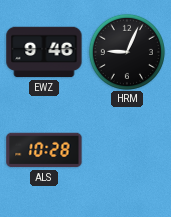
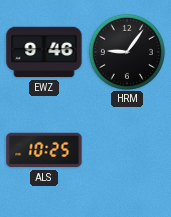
HRM: 9:04 -> 9:06 (127, 52)
ALS: 10:28 -> 10:25 (44, 150)
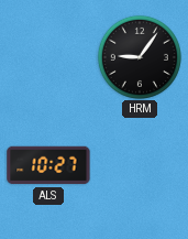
EWZ: 9:46 -> none (44, 52)
ALS: 10:25 -> 10:27 (48, 165)
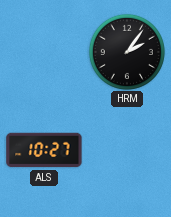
HRM: 9:06 -> 2:06 (127, 52)
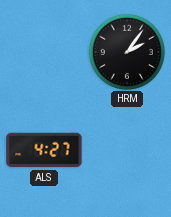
ALS: 10:27 -> 4:27 (44, 150)
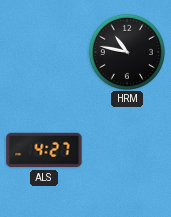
HRM: 2:06 -> 10:47 (127, 52)
